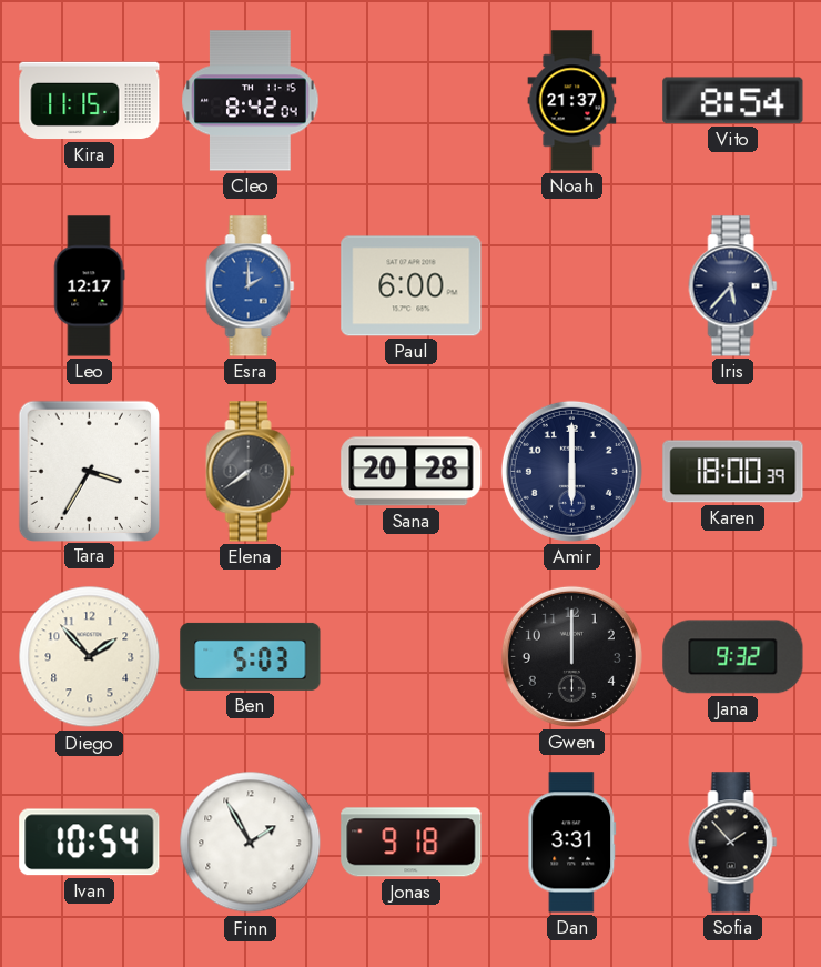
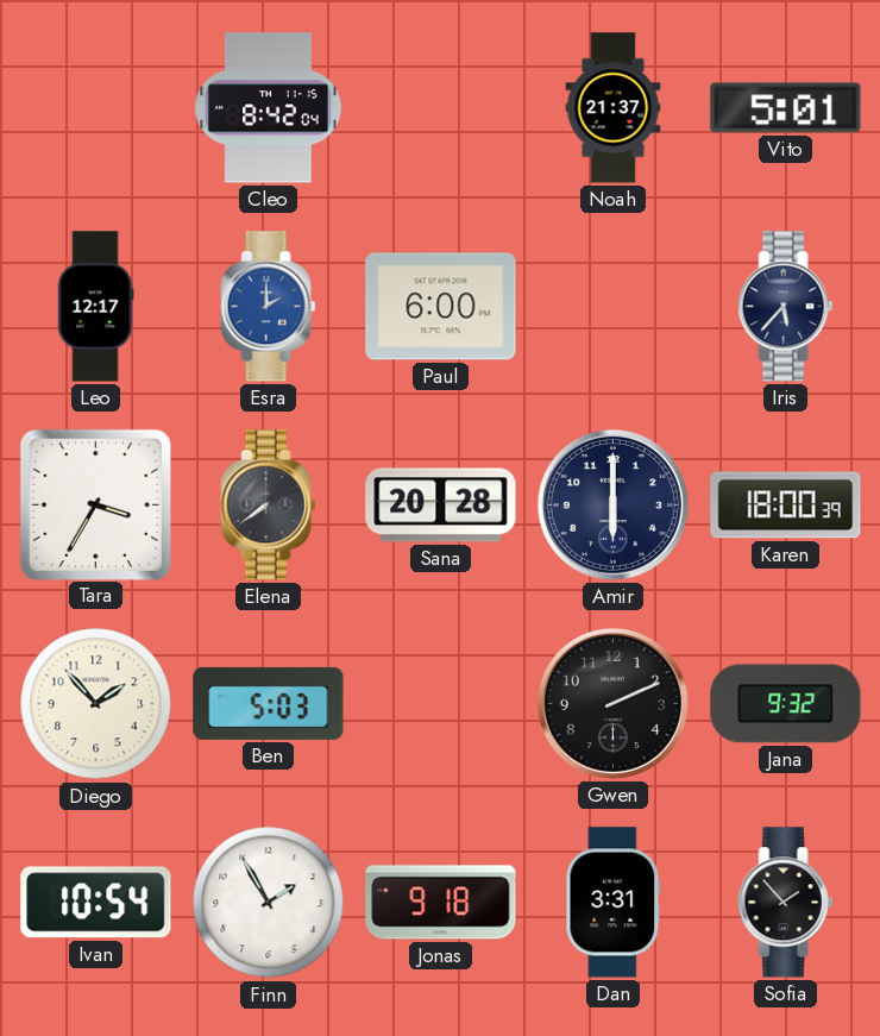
Kira: 11:15 -> none (90, 101)
Vito: 8:54 -> 5:01 (786, 108)
Gwen: 12:00 -> 2:11 (612, 703)
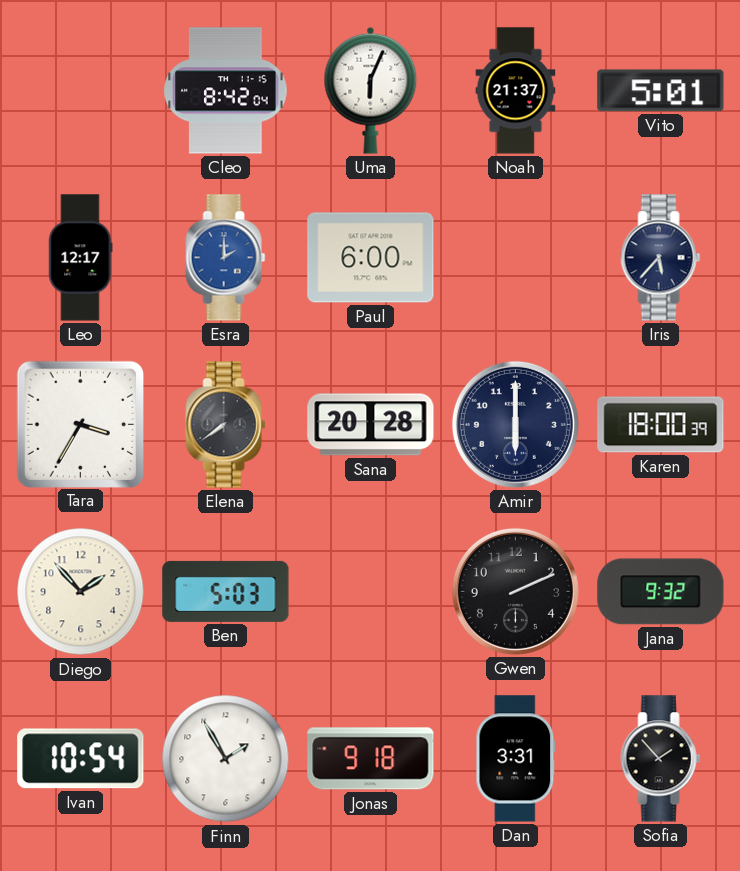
Uma: none -> 6:04 (371, 90)
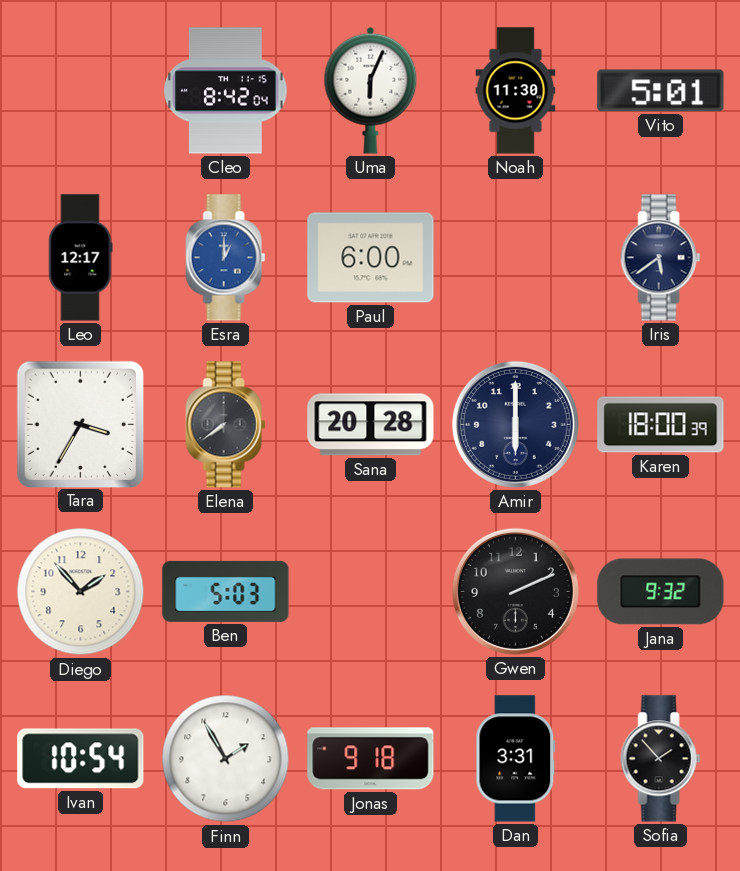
Noah: 21:37 -> 11:30 (516, 91)
Esra: 2:00 -> 1:00 (226, 258)
Iris: 5:37 -> 5:39 (661, 258)
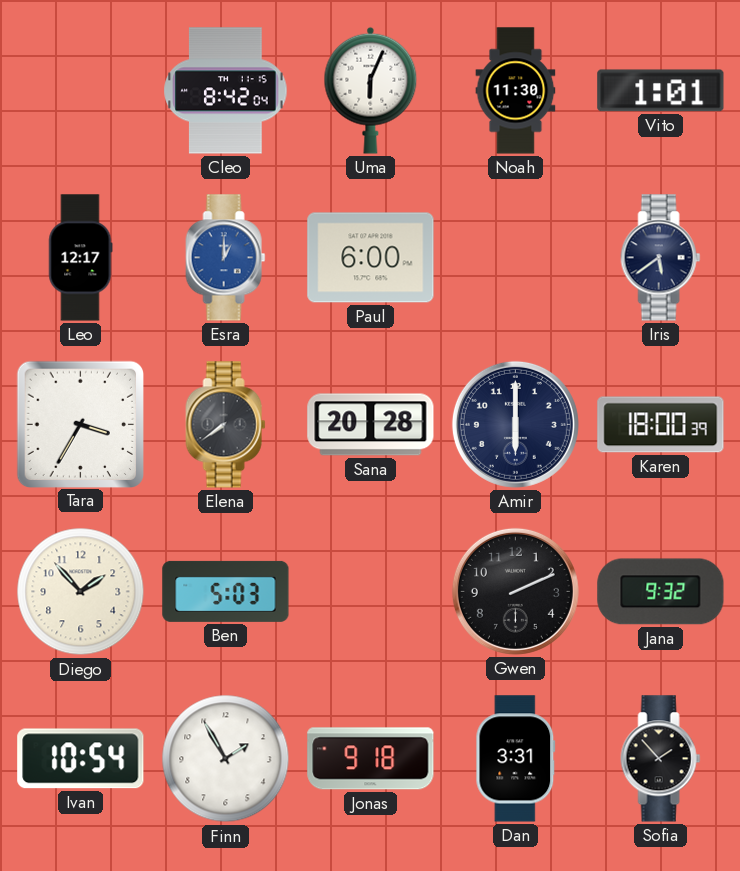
Vito: 5:01 -> 1:01 (661, 91)
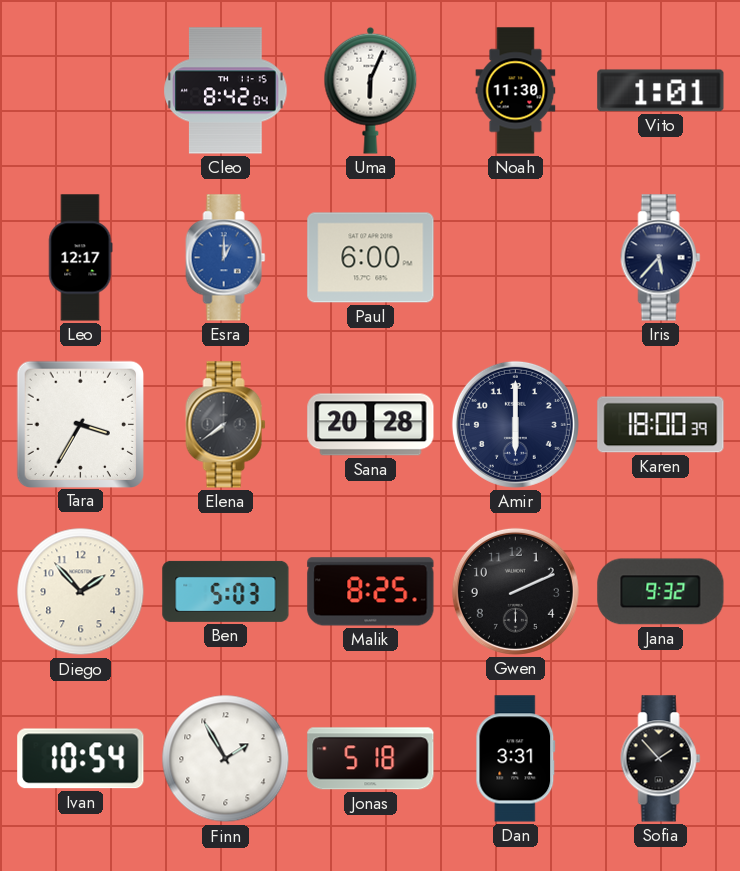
Iris: 5:39 -> 5:37 (661, 258)
Malik: none -> 8:25 (371, 592)
Jonas: 9:18 -> 5:18 (371, 759)
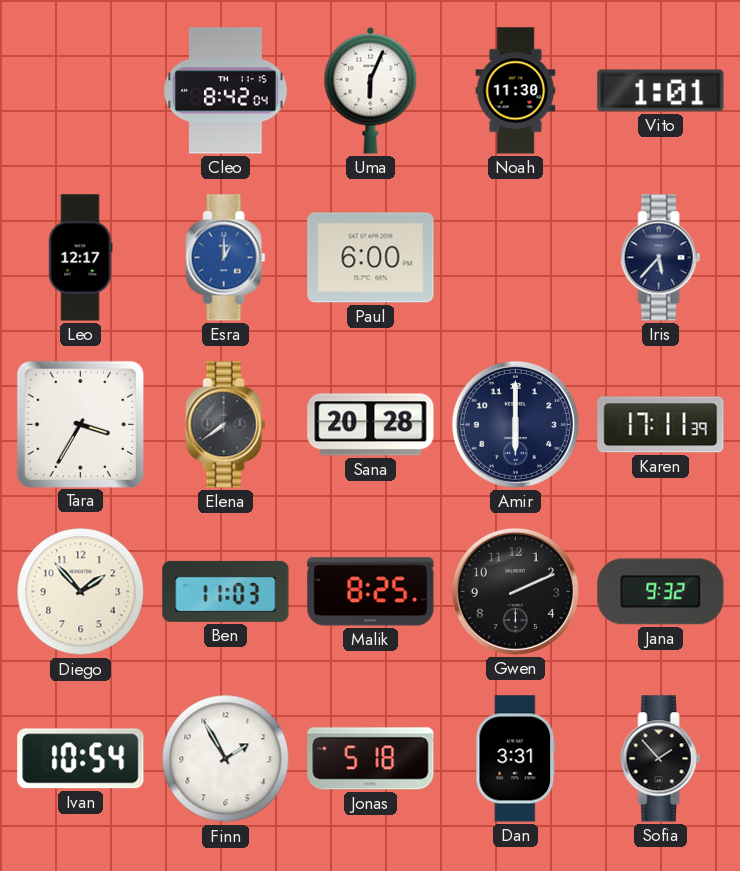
Karen: 18:00 -> 17:11 (661, 425)
Ben: 5:03 -> 11:03 (226, 591)
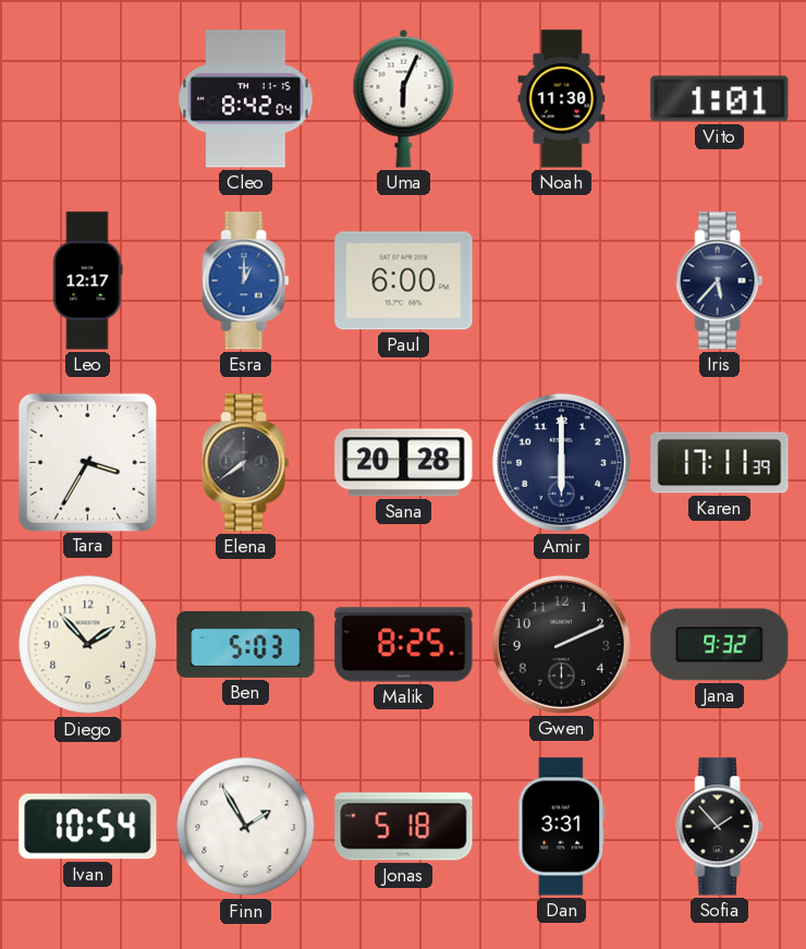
Ben: 11:03 -> 5:03 (246, 644)
